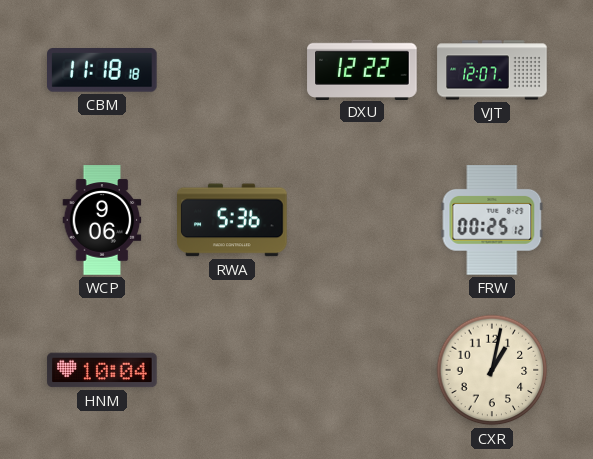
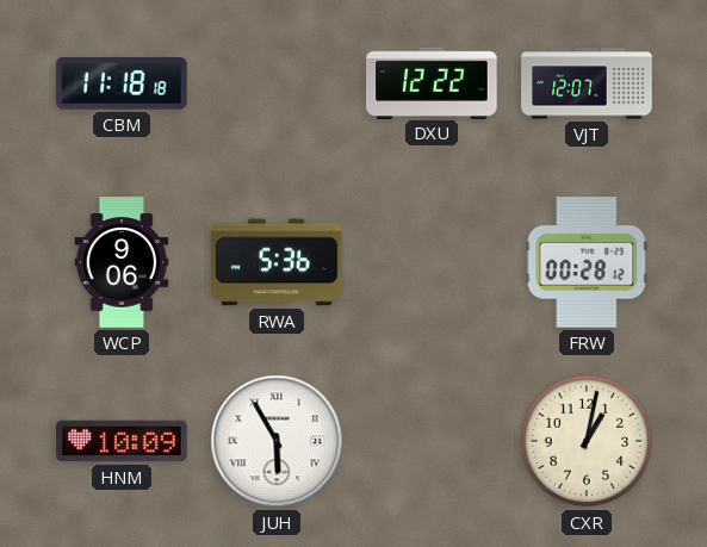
FRW: 00:25 -> 00:28 (587, 262)
HNM: 10:04 -> 10:09 (122, 441)
JUH: none -> 5:55 (277, 441)
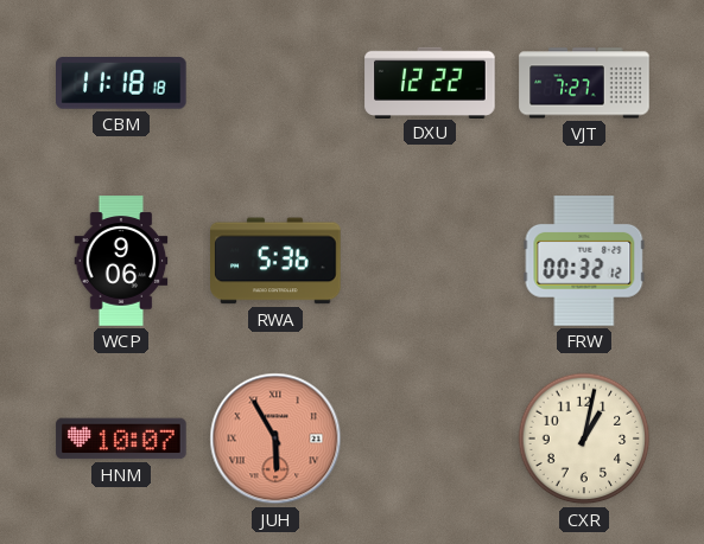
VJT: 12:07 -> 7:27 (584, 83)
FRW: 00:28 -> 00:32 (584, 261)
HNM: 10:09 -> 10:07 (121, 439)
JUH dial: white -> salmon (275, 439)
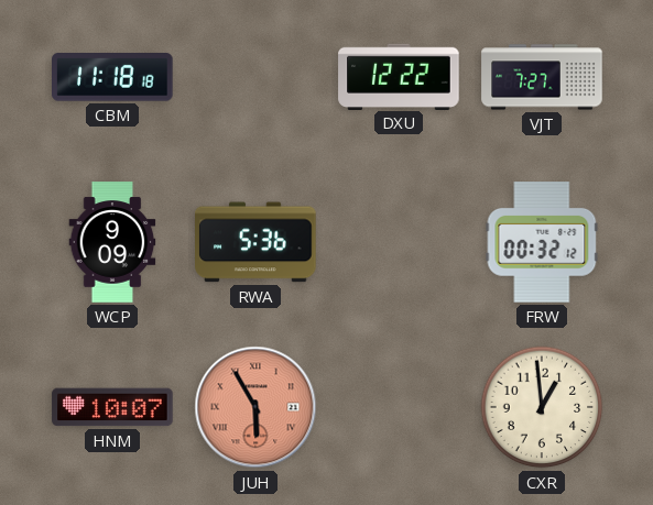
WCP: 9:06 -> 9:09 (112, 242)
CXR: 1:02 -> 12:59 (542, 407)
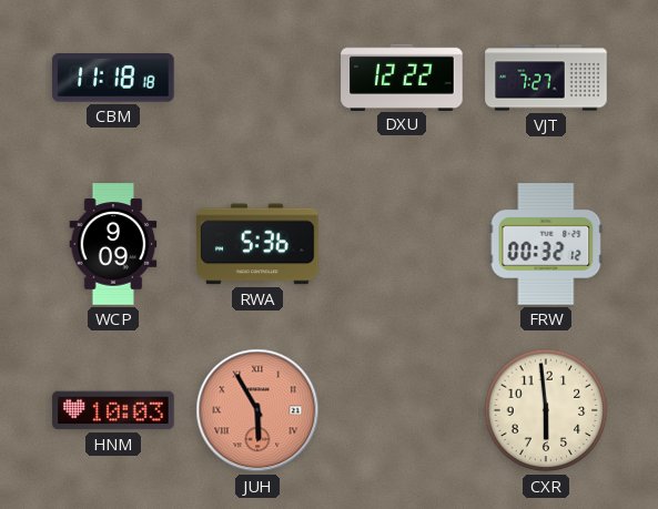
HNM: 10:07 -> 10:03 (113, 410)
CXR: 12:59 -> 5:59 (546, 410)
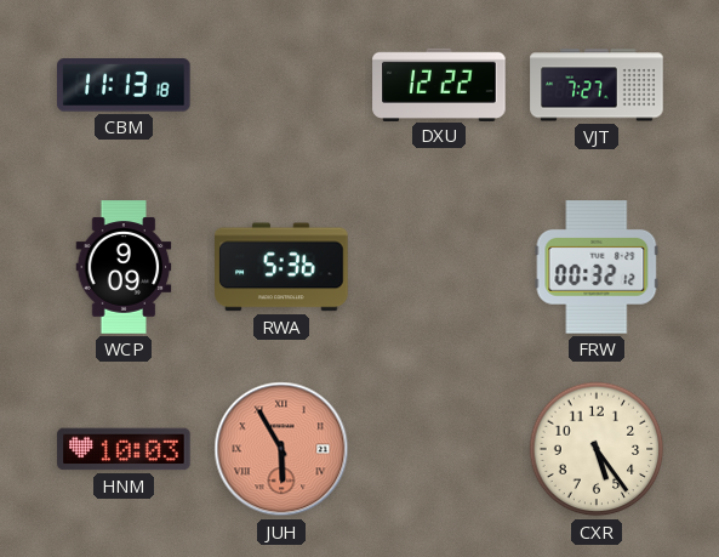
CBM: 11:18 -> 11:13 (125, 86)
CXR: 5:59 -> 5:24 (597, 449)
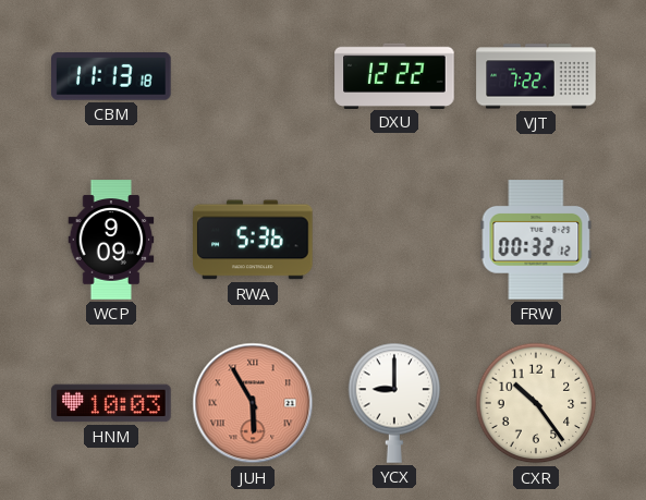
VJT: 7:27 -> 7:22 (536, 76)
YCX: none -> 9:00 (394, 403)
CXR: 5:24 -> 10:24 (536, 403)
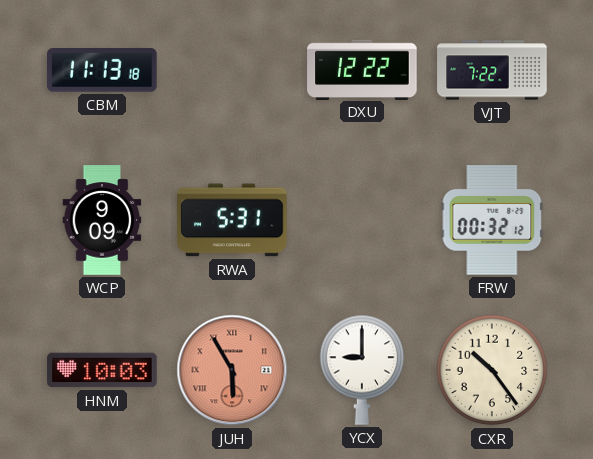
RWA: 5:36 -> 5:31 (232, 220)
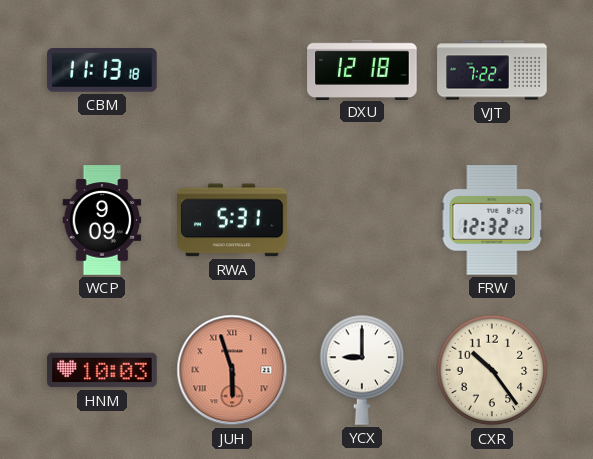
DXU: 12:22 -> 12:18 (362, 69)
FRW: 00:32 -> 12:32 (492, 220)
JUH: 5:55 -> 5:57 (232, 370)
